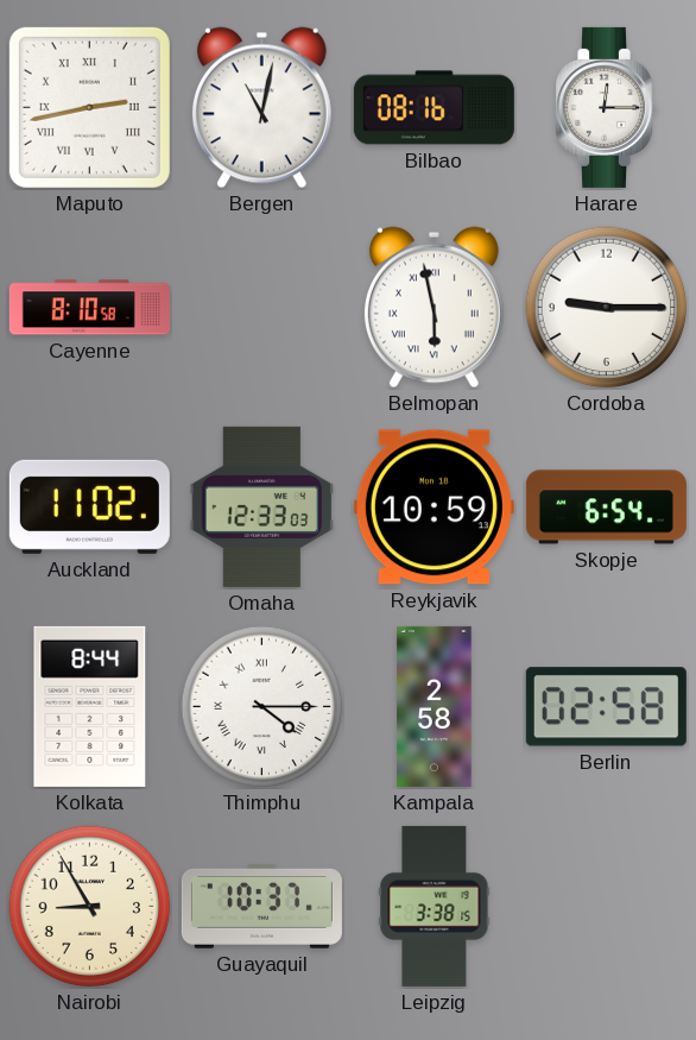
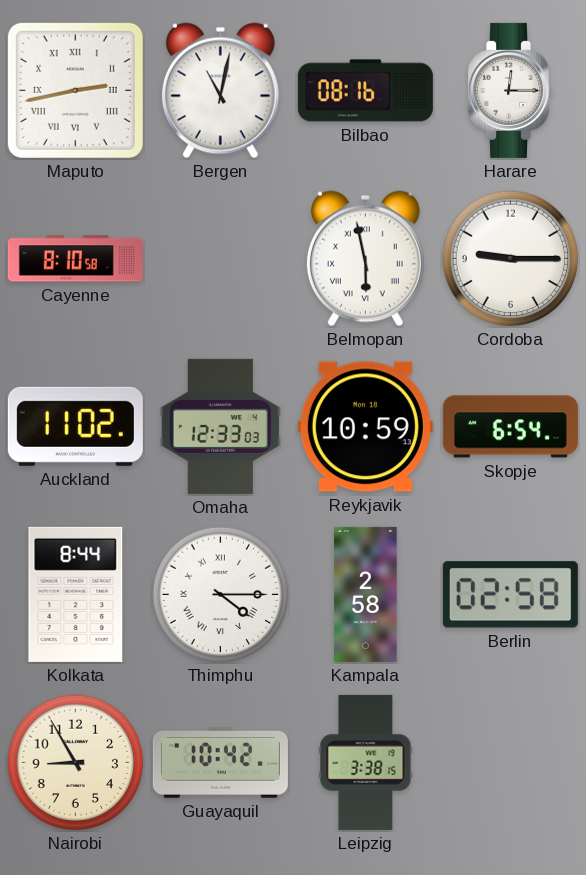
Guayaquil: 10:37 -> 10:42 (220, 762)
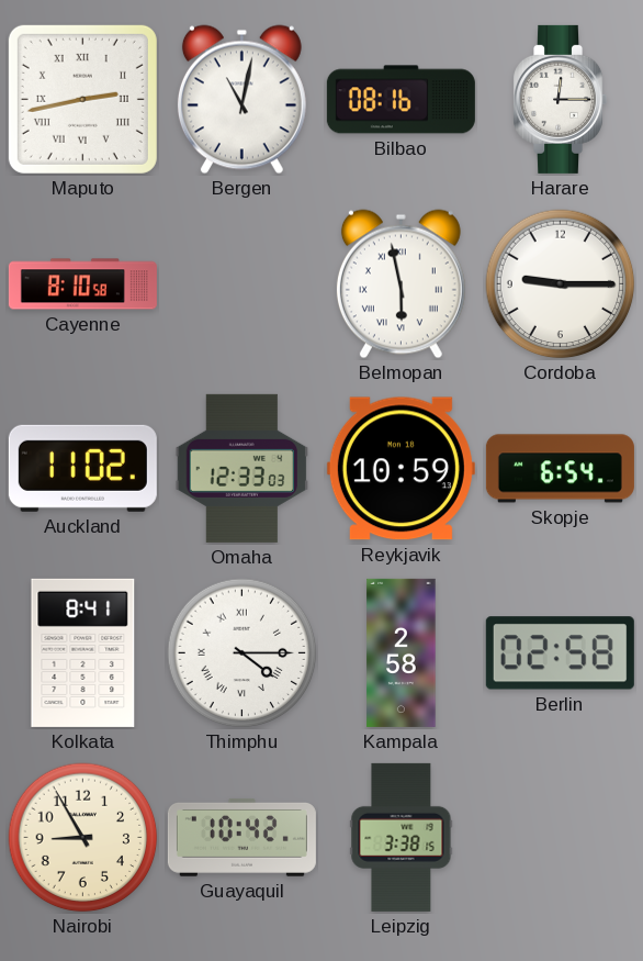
Kolkata: 8:44 -> 8:41 (83, 652)
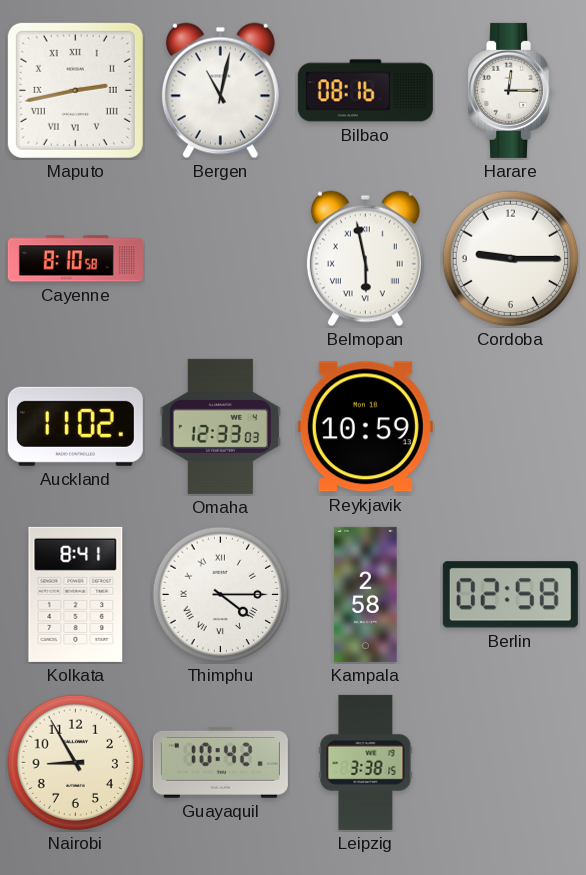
Skopje: 6:54 -> none (560, 469)
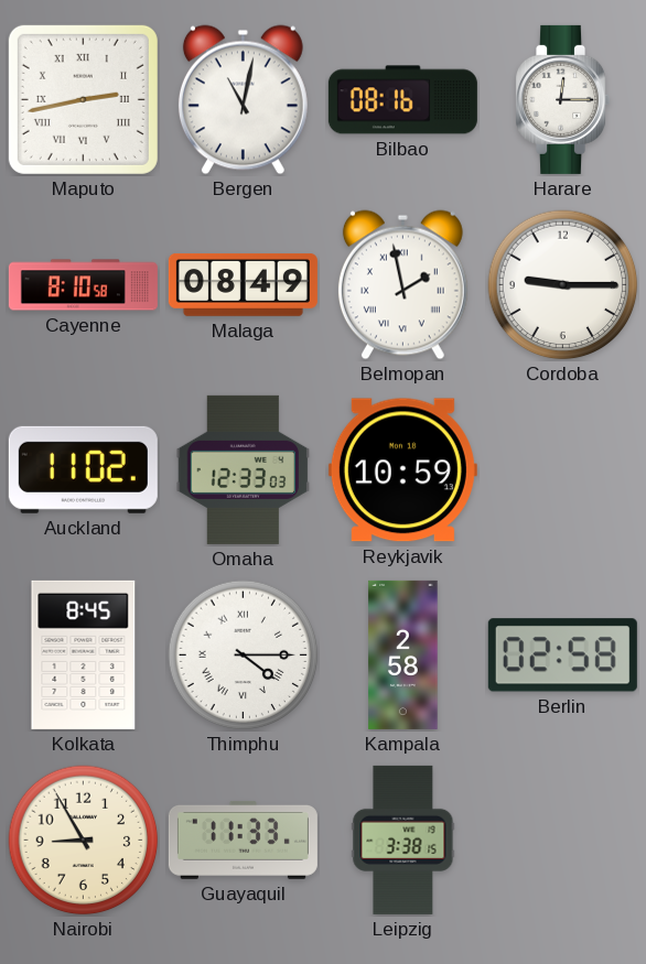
Malaga: none -> 08:49 (243, 284)
Belmopan: 5:58 -> 1:58 (402, 285)
Kolkata: 8:41 -> 8:45 (84, 654)
Guayaquil: 10:42 -> 11:33 (243, 840)
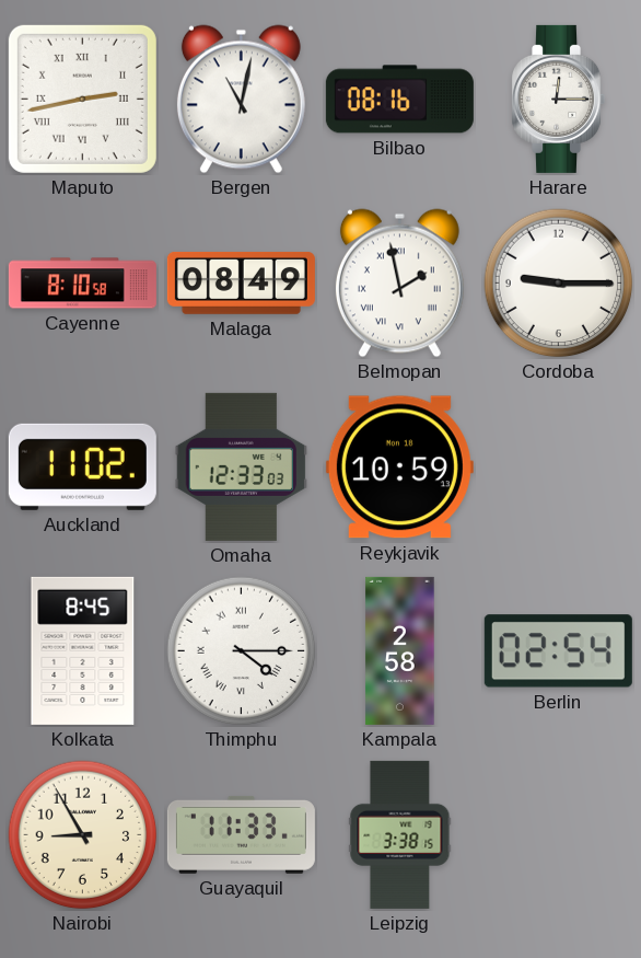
Berlin: 02:58 -> 02:54 (558, 651)
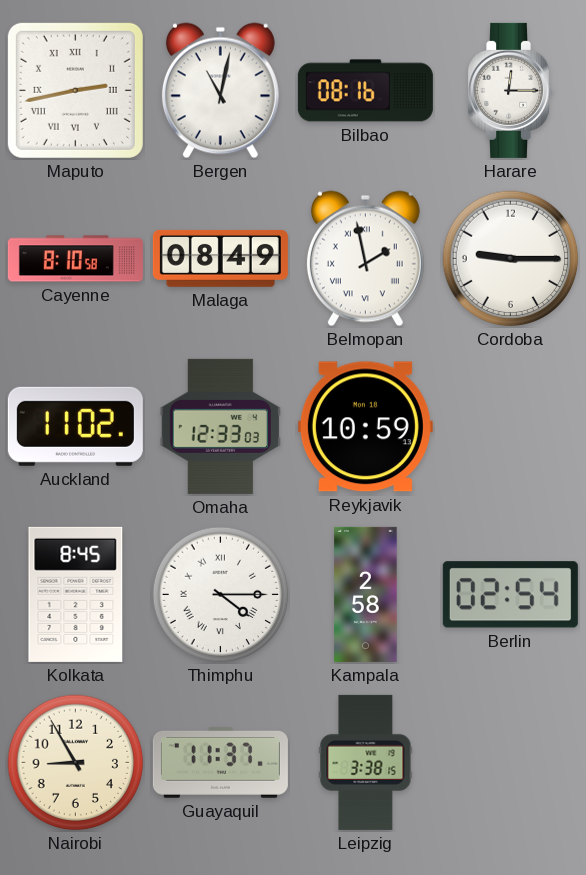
Guayaquil: 11:33 -> 11:37 (220, 762)
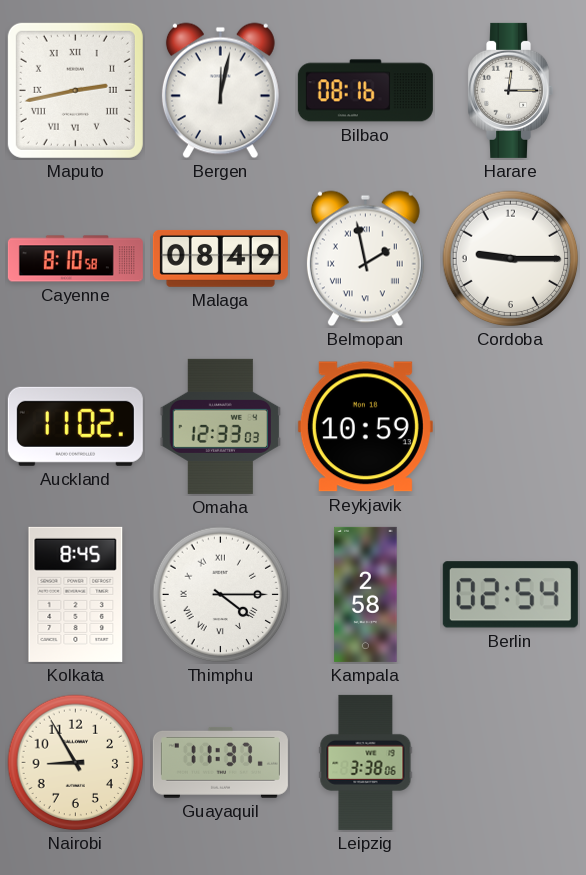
Bergen: 11:02 -> 12:02 (220, 91)
Leipzig: 3:38:15 -> 3:38:06 (366, 762)
